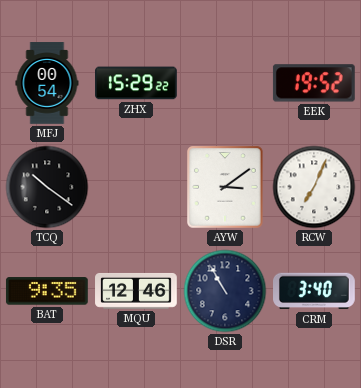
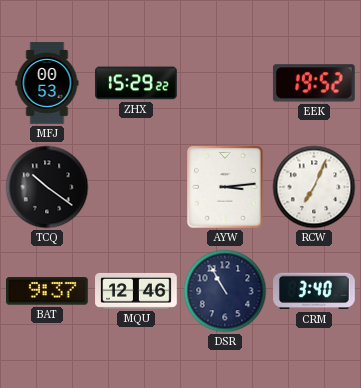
MFJ: 00:54 -> 00:53 (47, 83)
AYW: 3:09 -> 3:14 (225, 187)
BAT: 9:35 -> 9:37 (47, 291)
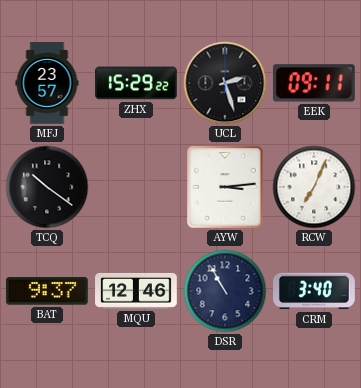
MFJ: 00:53 -> 23:57 (47, 83)
UCL: none -> 2:27 (225, 83)
EEK: 19:52 -> 09:11 (314, 83)
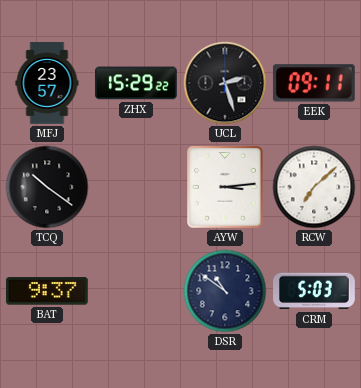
RCW: 7:04 -> 7:08 (314, 187)
MQU: 12:46 -> none (136, 291)
DSR: 10:55 -> 10:51 (225, 291)
CRM: 3:40 -> 5:03 (315, 291)
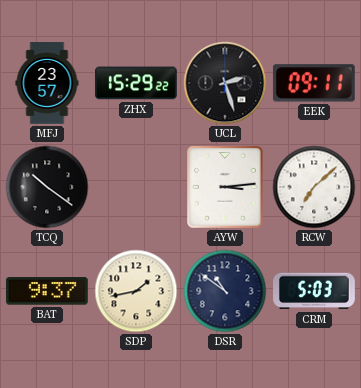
SDP: none -> 1:43 (136, 291)
